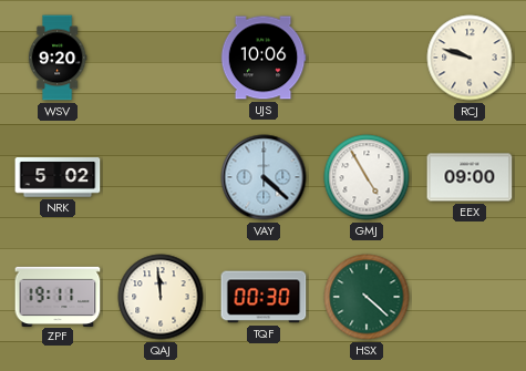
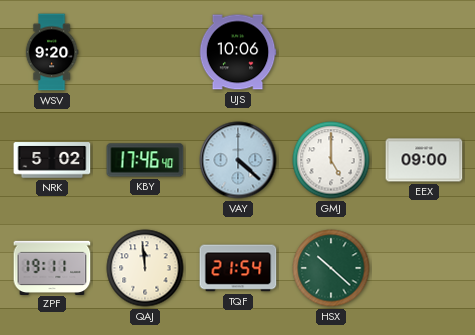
RCJ: 9:48 -> none (470, 58)
KBY: none -> 17:46 (145, 160)
GMJ: 4:55 -> 5:00 (331, 160)
TQF: 00:30 -> 21:54 (238, 268)
HSX: 4:22 -> 10:22 (331, 268)
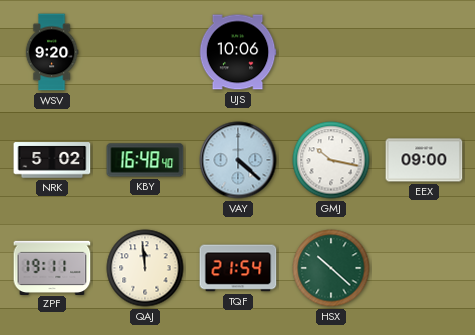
KBY: 17:46 -> 16:48 (145, 160)
GMJ: 5:00 -> 10:17 (331, 160)
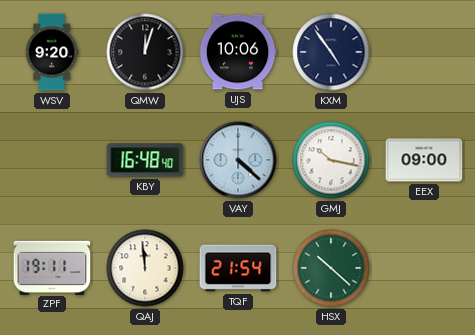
QMW: none -> 12:03 (145, 52)
KXM: none -> 4:54 (331, 52)
NRK: 5:02 -> none (52, 160)
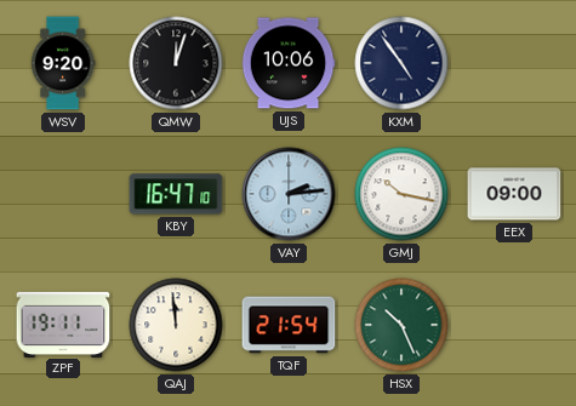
KBY: 16:48 -> 16:47 (176, 194)
VAY: 4:22 -> 2:14 (289, 194)
HSX: 10:22 -> 10:26 (401, 325)
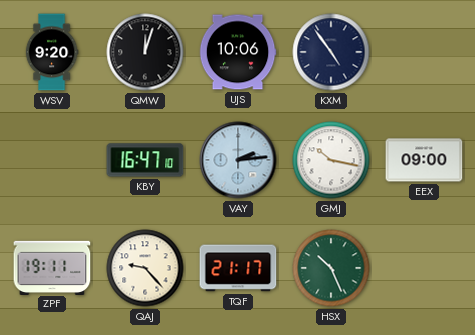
QAJ: 11:59 -> 9:23 (145, 268)
TQF: 21:54 -> 21:17 (238, 268)
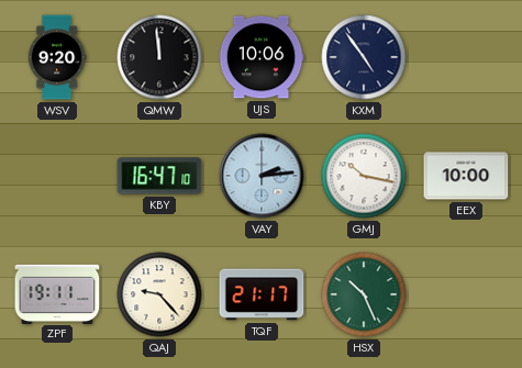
QMW: 12:03 -> 11:59 (159, 57)
EEX: 09:00 -> 10:00 (466, 176)
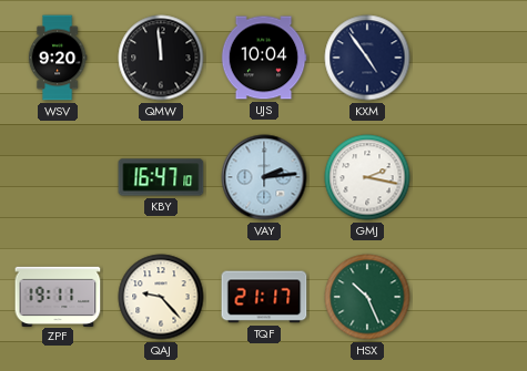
UJS: 10:06 -> 10:04 (264, 58)
GMJ: 10:17 -> 2:17 (367, 177)
EEX: 10:00 -> none (466, 176)
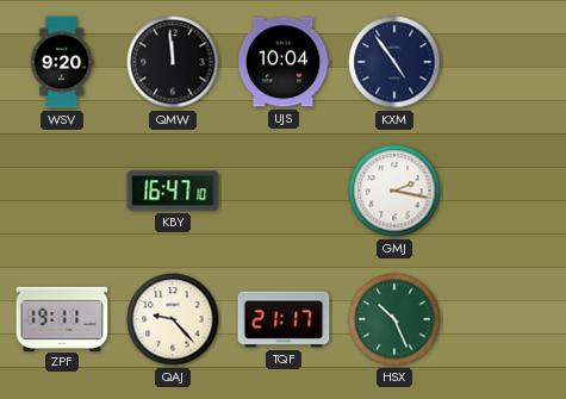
VAY: 2:14 -> none (264, 177)
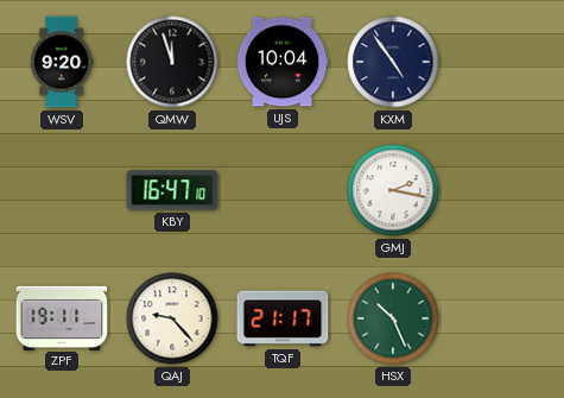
QMW: 11:59 -> 11:57 (172, 62)
